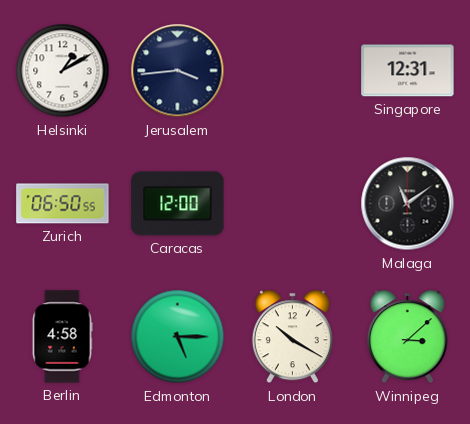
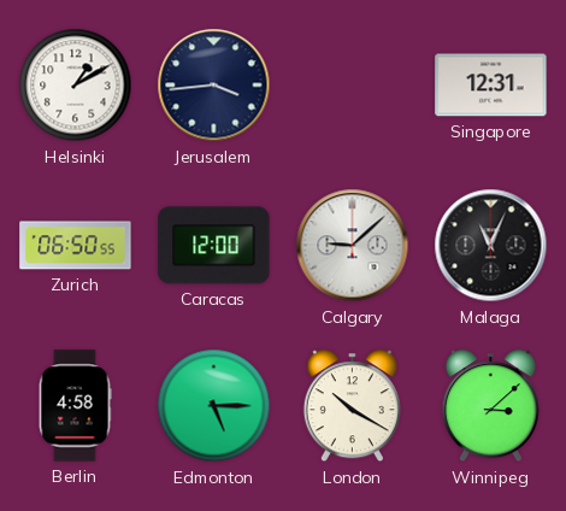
Calgary: none -> 9:08 (353, 246)
Malaga: 11:09 -> 11:04 (491, 246)
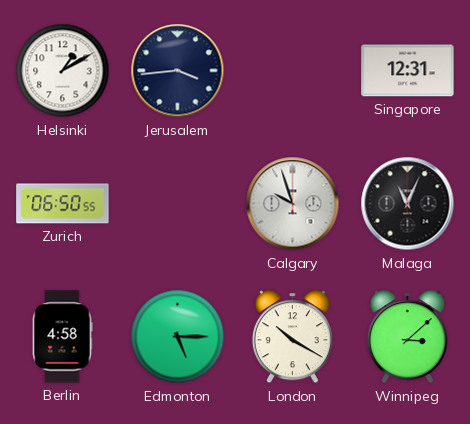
Caracas: 12:00 -> none (214, 246)
Calgary: 9:08 -> 9:57 (293, 204)
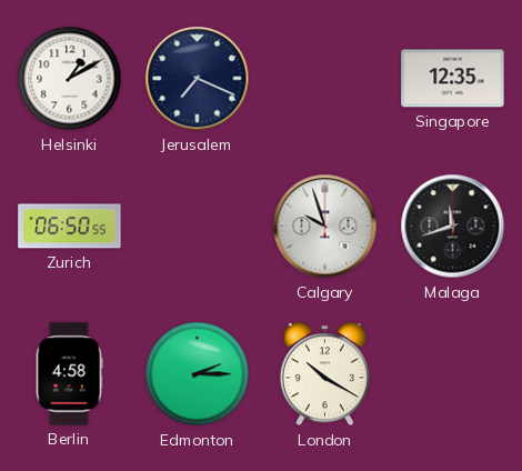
Jerusalem: 3:44 -> 7:19 (198, 79)
Singapore: 12:31 -> 12:35 (453, 79)
Malaga: 11:04 -> 11:42 (453, 227)
Edmonton: 5:15 -> 2:15 (198, 374)
Winnipeg: 3:08 -> none (407, 337)
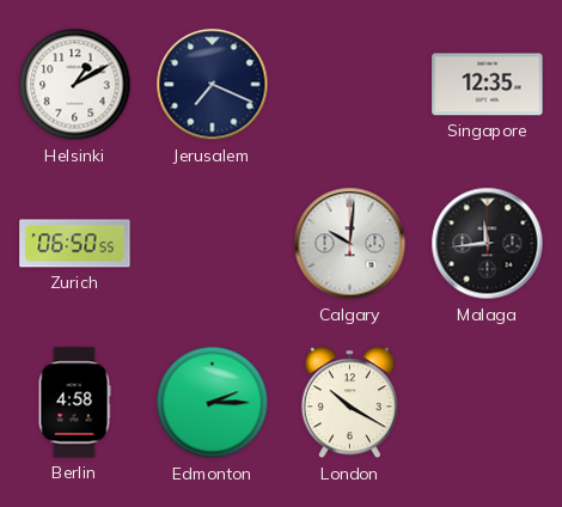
Calgary: 9:57 -> 10:01 (350, 244)
Malaga: 11:42 -> 11:44 (488, 244)
